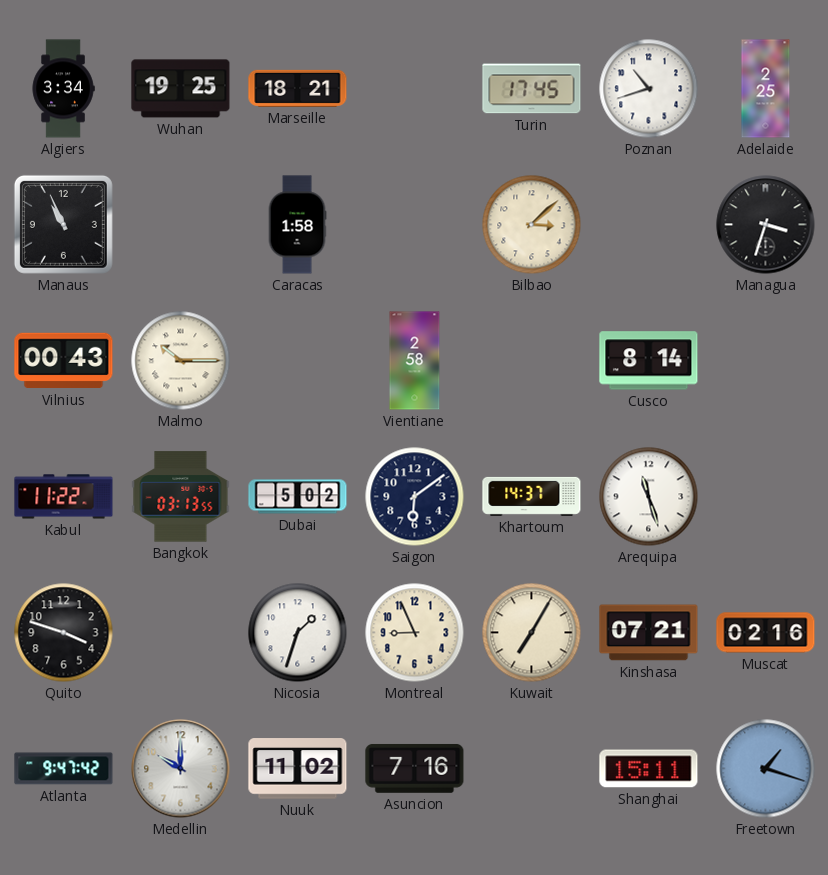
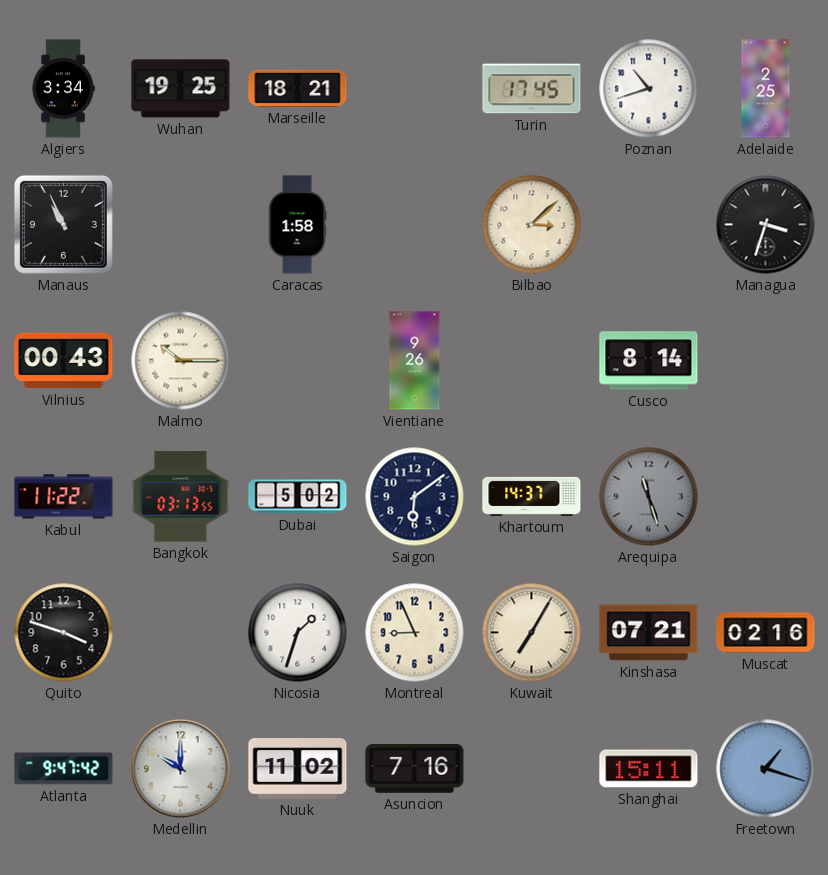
Vientiane: 2:58 -> 9:26 (415, 361)
Arequipa dial: white -> grey (649, 497)
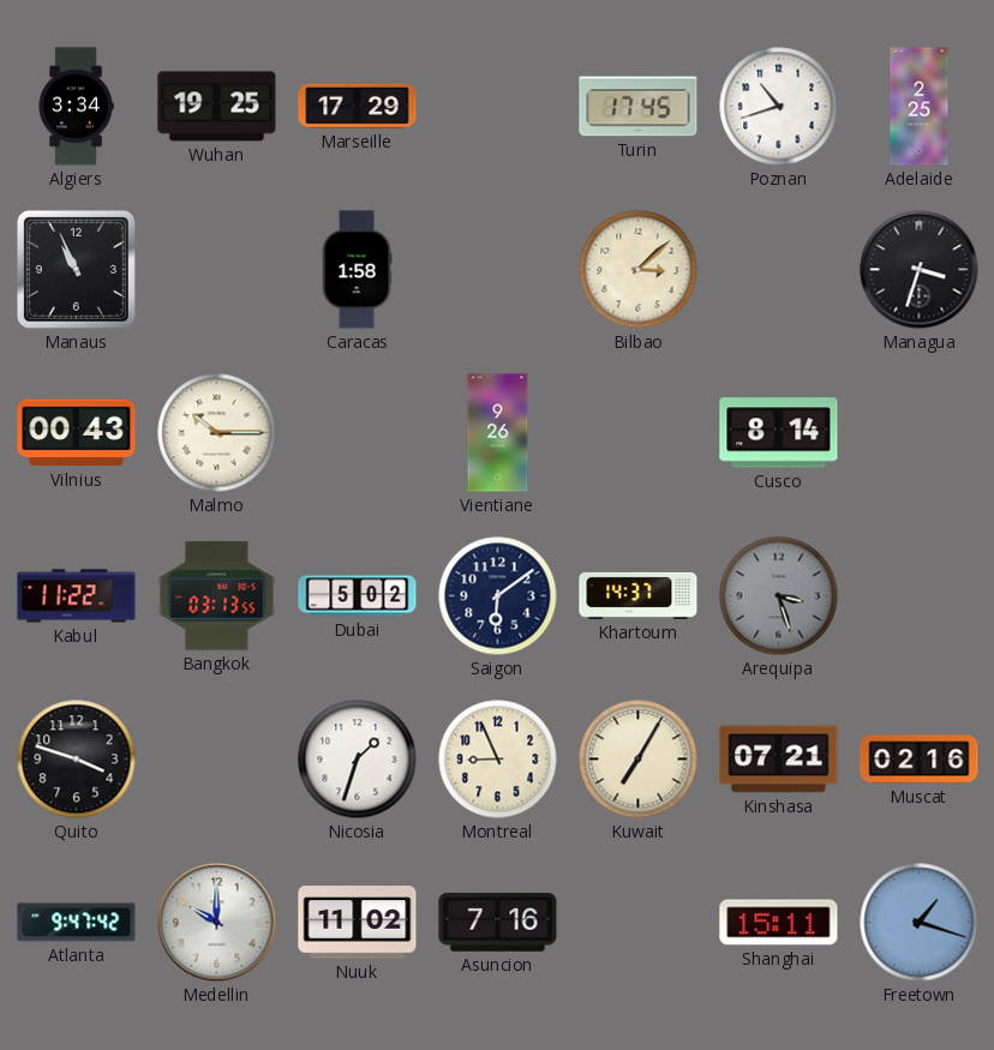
Marseille: 18:21 -> 17:29 (358, 106)
Arequipa: 11:27 -> 3:27 (779, 596)
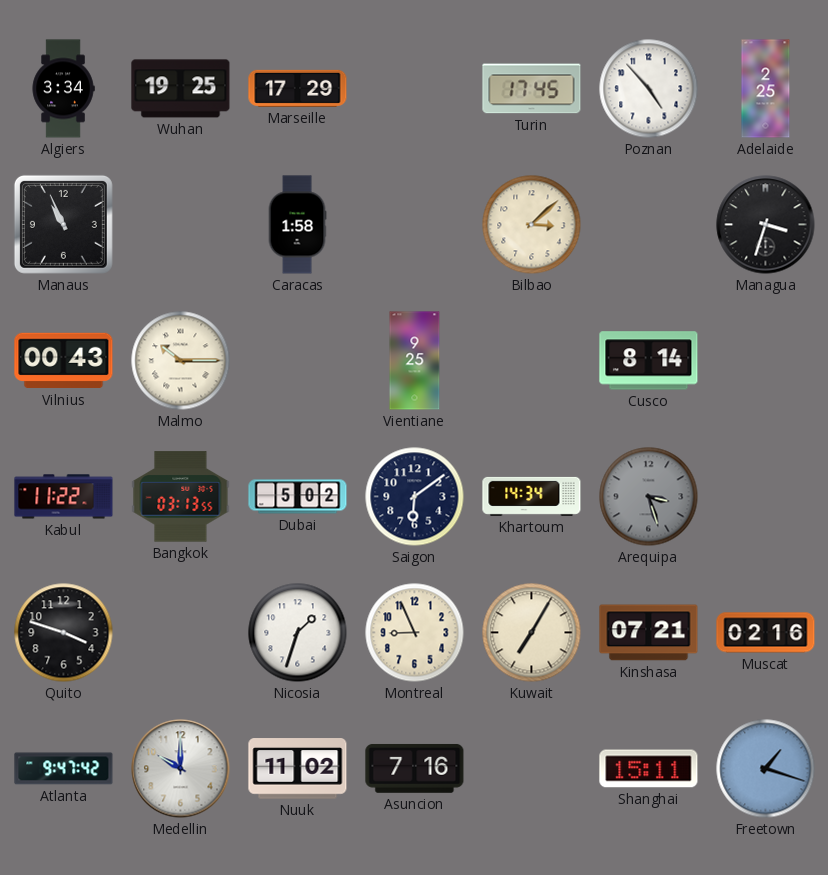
Poznan: 10:42 -> 4:53 (649, 89)
Vientiane: 9:26 -> 9:25 (415, 361)
Khartoum: 14:37 -> 14:34 (532, 496)
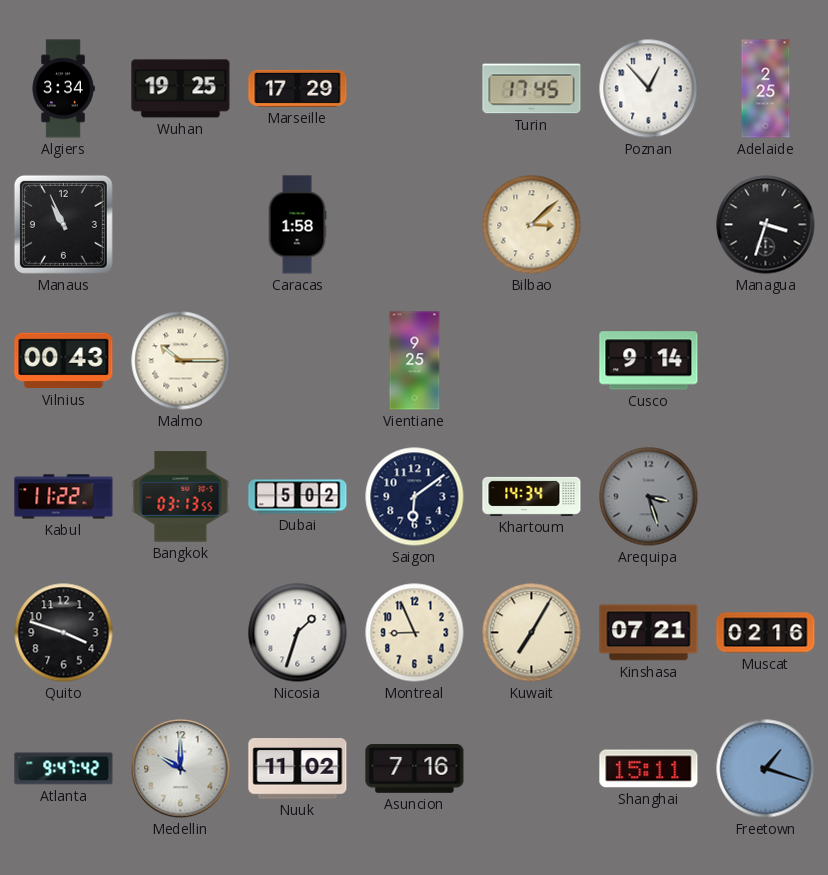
Poznan: 4:53 -> 12:53 (649, 89)
Cusco: 8:14 -> 9:14 (649, 361)
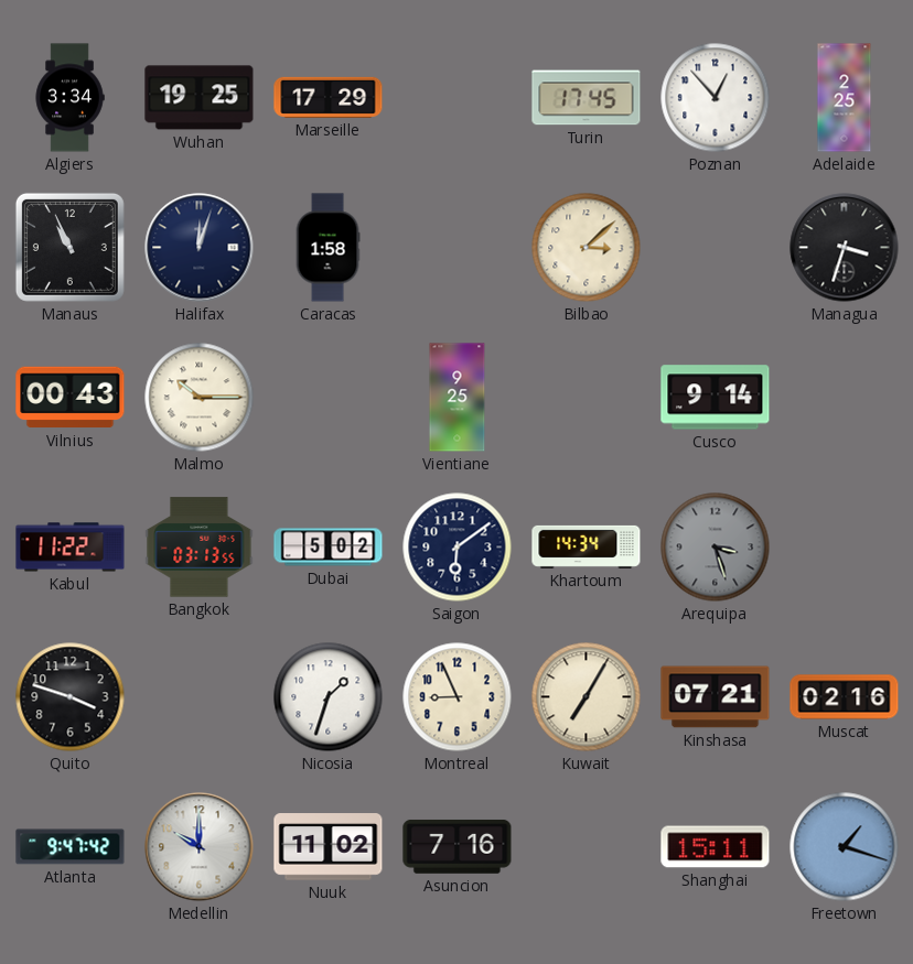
Halifax: none -> 12:03 (200, 248)
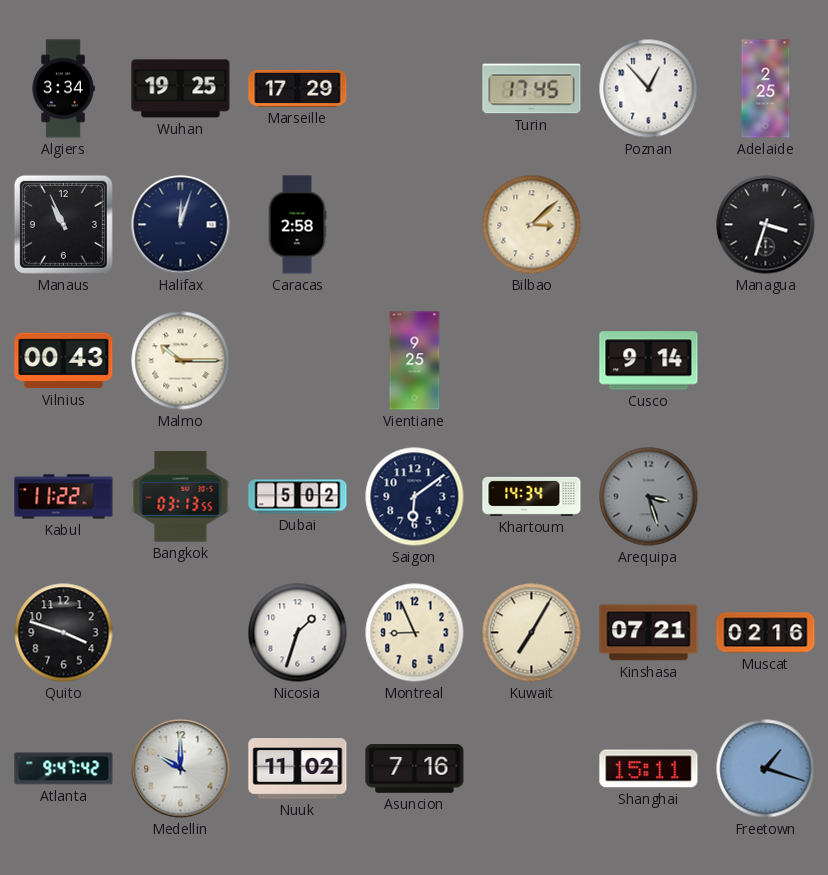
Caracas: 1:58 -> 2:58 (297, 225)
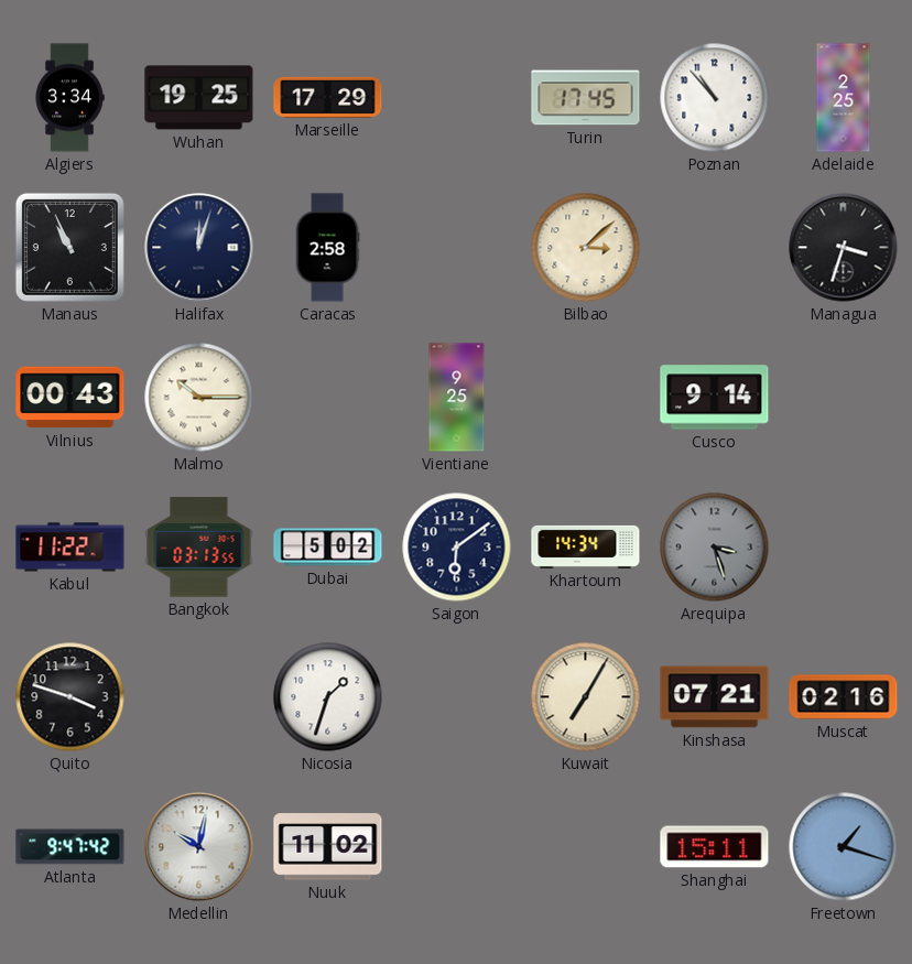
Poznan: 12:53 -> 10:53 (715, 98)
Montreal: 8:56 -> none (415, 633)
Medellin: 10:00 -> 10:02 (199, 847)
Asuncion: 7:16 -> none (415, 768)
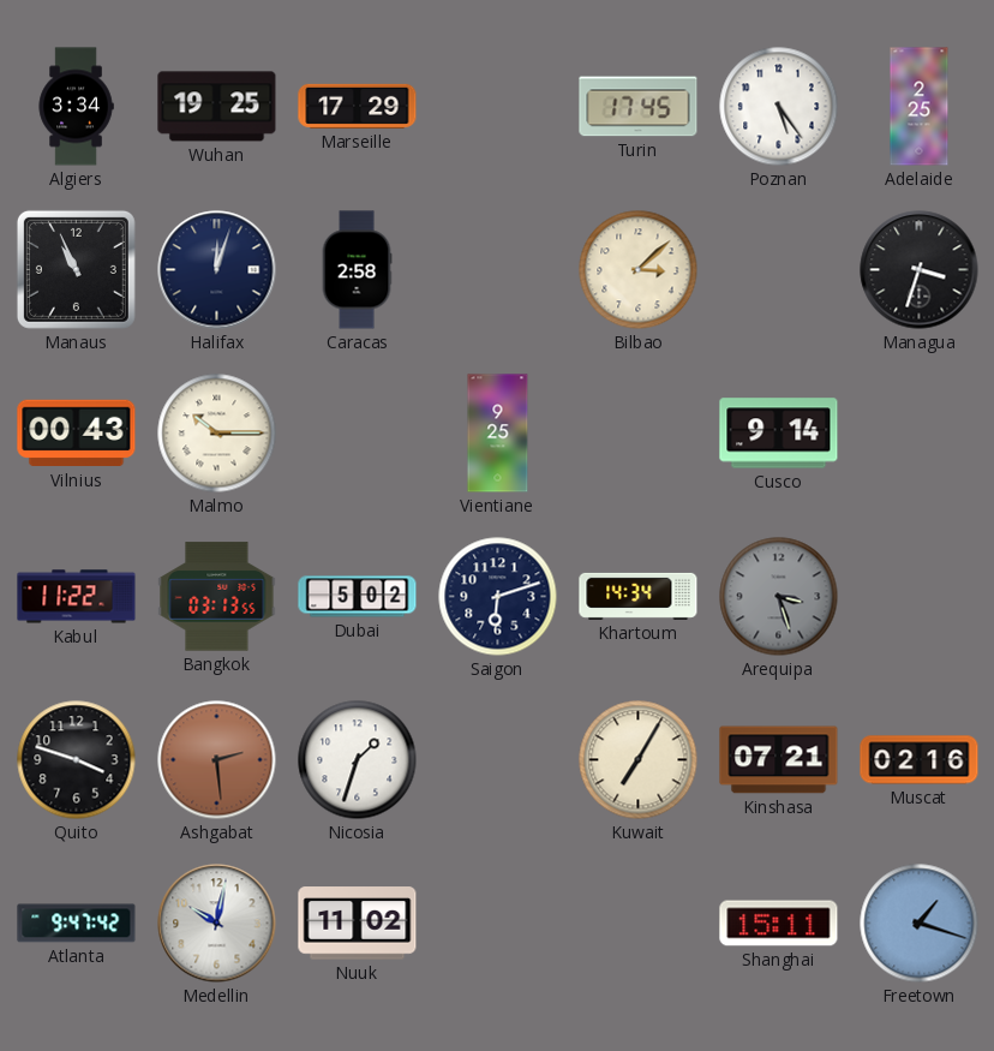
Poznan: 10:53 -> 5:24 (779, 107)
Saigon: 6:09 -> 6:12 (498, 597)
Ashgabat: none -> 2:29 (217, 760)
